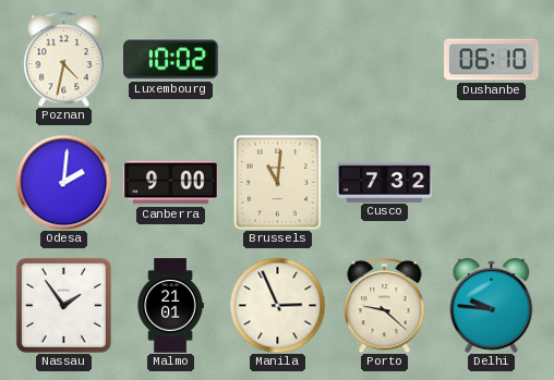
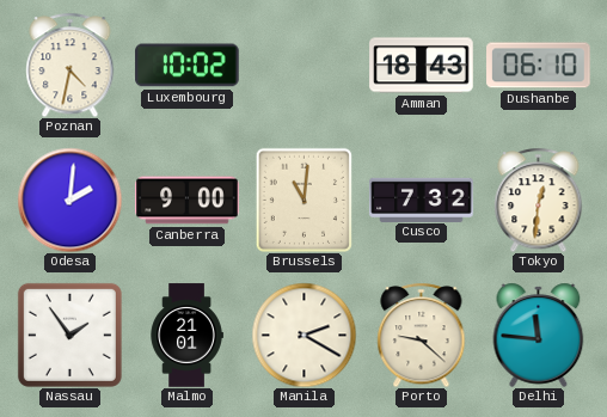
Amman: none -> 18:43 (422, 66)
Tokyo: none -> 12:31 (539, 200)
Manila: 2:56 -> 2:20 (303, 335)
Delhi: 9:46 -> 11:46 (539, 335)
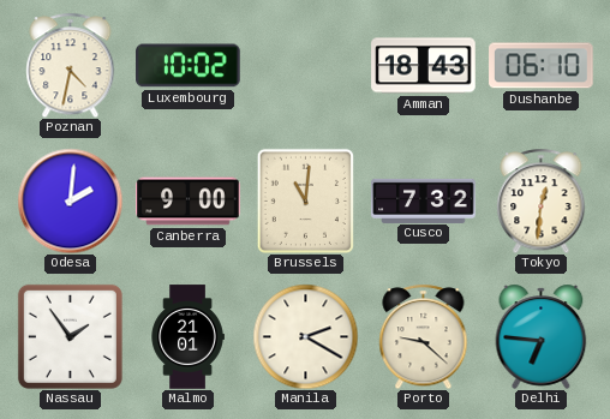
Delhi: 11:46 -> 6:46 (542, 336)
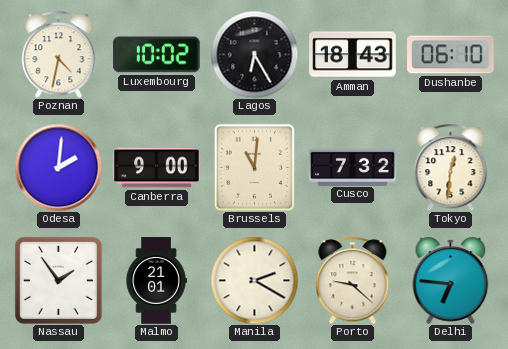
Lagos: none -> 6:25 (254, 54)
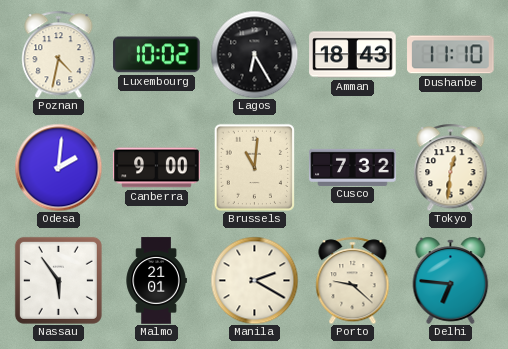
Dushanbe: 06:10 -> 11:10 (451, 55)
Nassau: 1:54 -> 5:54 (58, 280)
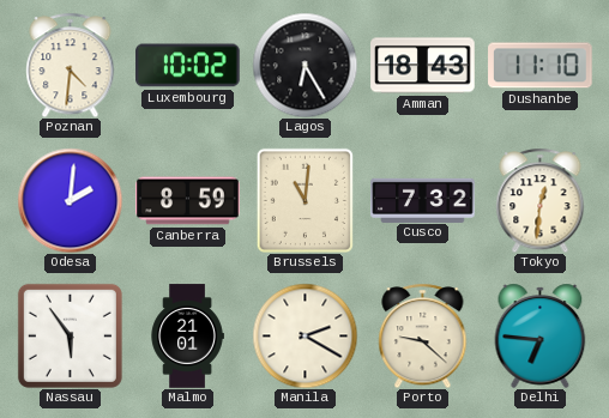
Poznan: 4:32 -> 4:31 (71, 65)
Canberra: 9:00 -> 8:59 (188, 201)
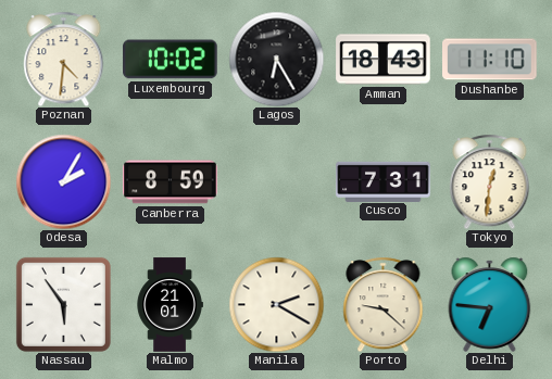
Odesa: 2:01 -> 2:05 (63, 181)
Brussels: 11:01 -> none (304, 200)
Cusco: 7:32 -> 7:31 (384, 181)
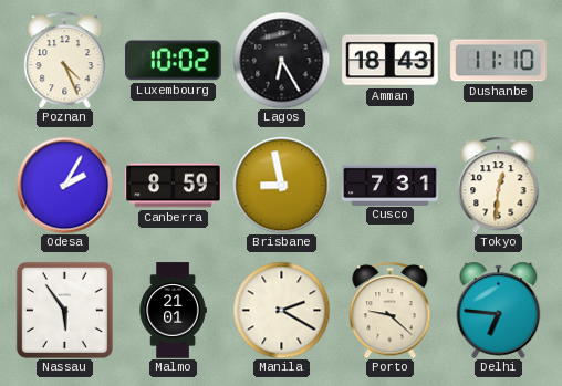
Poznan: 4:31 -> 4:26 (65, 60)
Brisbane: none -> 8:58 (281, 185)
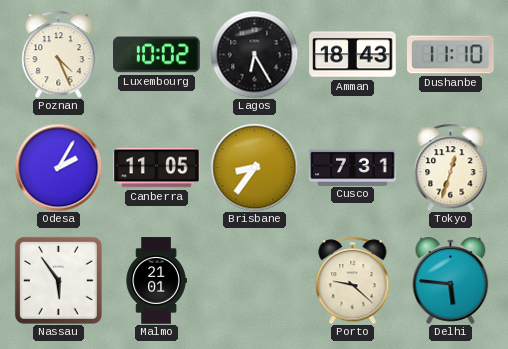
Canberra: 8:59 -> 11:05 (157, 168)
Brisbane: 8:58 -> 8:36 (254, 167)
Tokyo: 12:31 -> 12:33 (451, 167)
Manila: 2:20 -> none (281, 310)
Delhi: 6:46 -> 5:46 (451, 280)
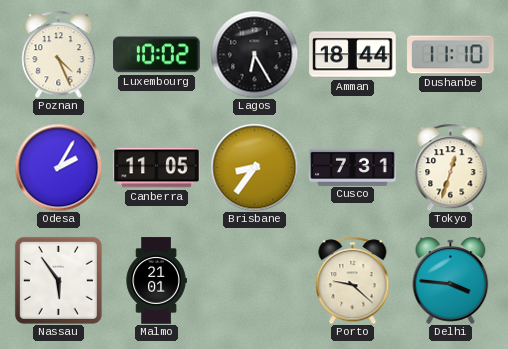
Amman: 18:43 -> 18:44 (353, 55)
Delhi: 5:46 -> 3:46 (451, 280)
